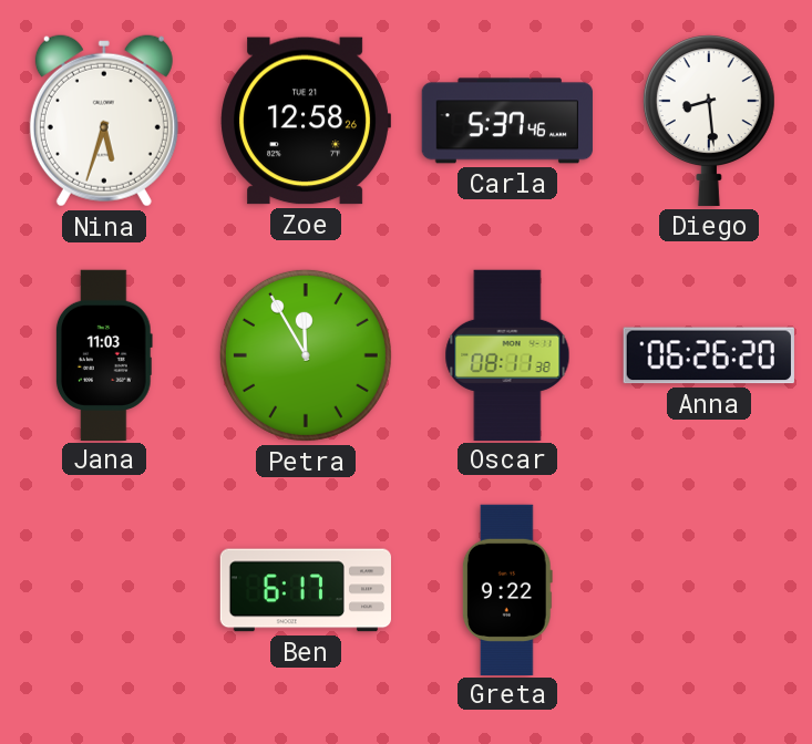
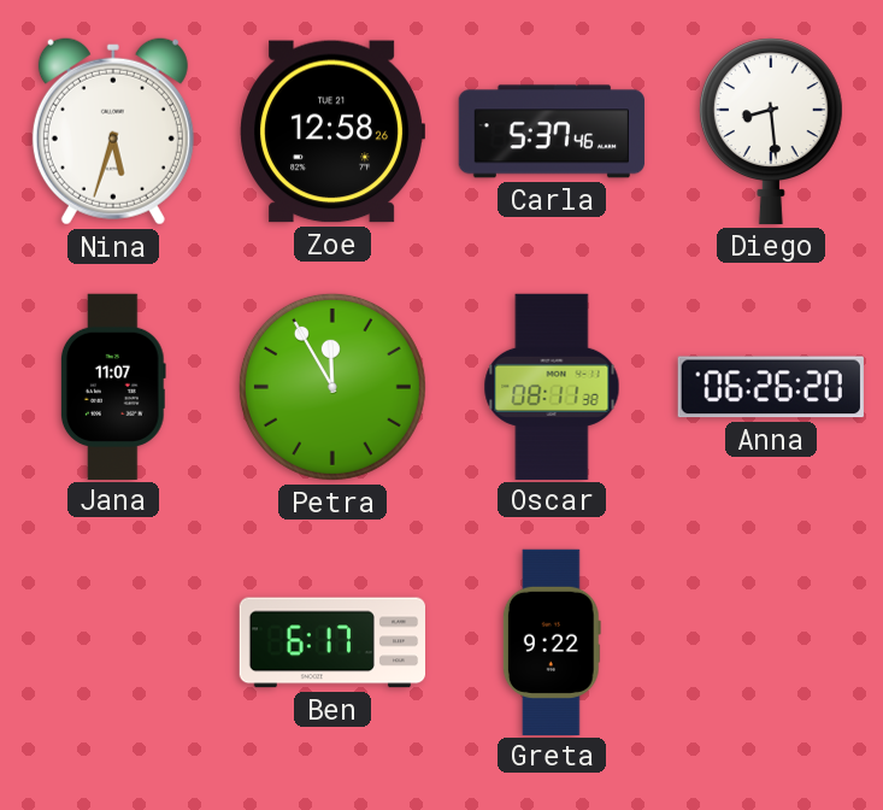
Jana: 11:03 -> 11:07 (113, 386)
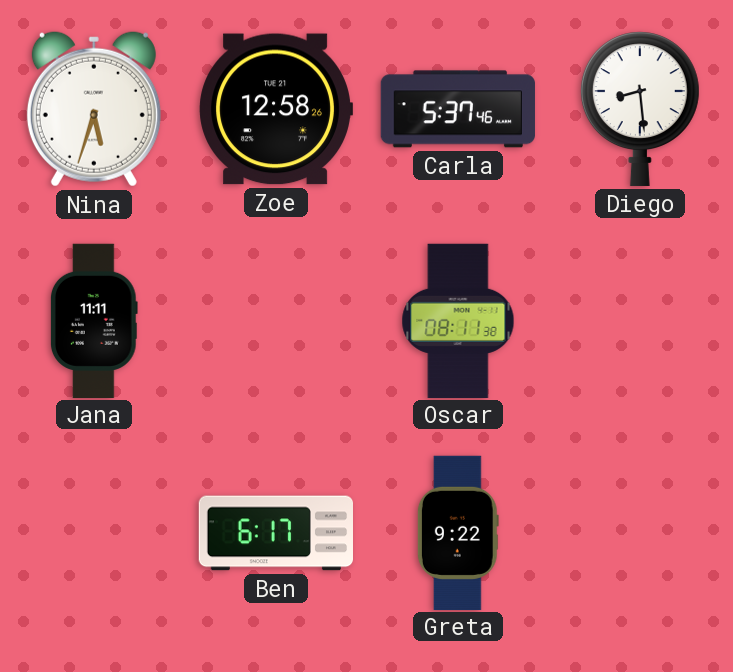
Jana: 11:07 -> 11:11 (94, 320)
Petra: 11:55 -> none (332, 387)
Anna: 06:26 -> none (771, 387)
